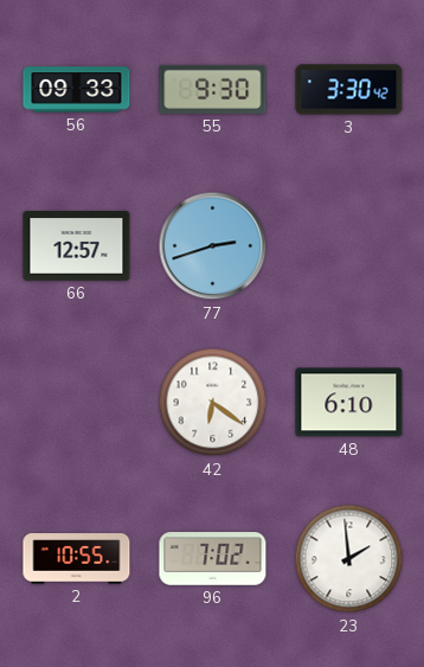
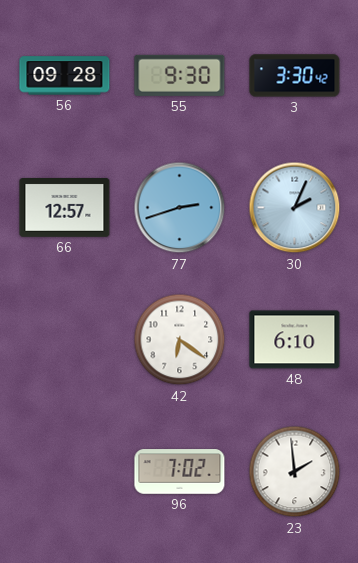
56: 09:33 -> 09:28 (65, 76)
30: none -> 2:04 (295, 208)
2: 10:55 -> none (77, 559)
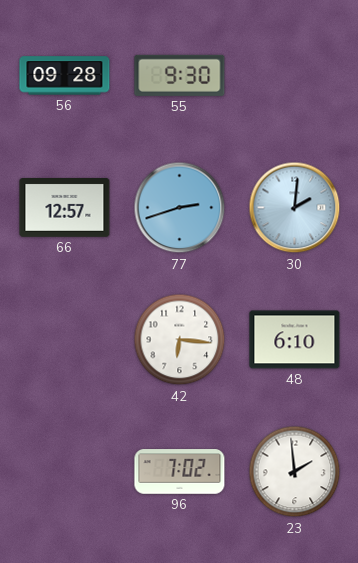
3: 3:30 -> none (295, 76)
30: 2:04 -> 2:01 (295, 208)
42: 6:21 -> 6:16 (180, 340)
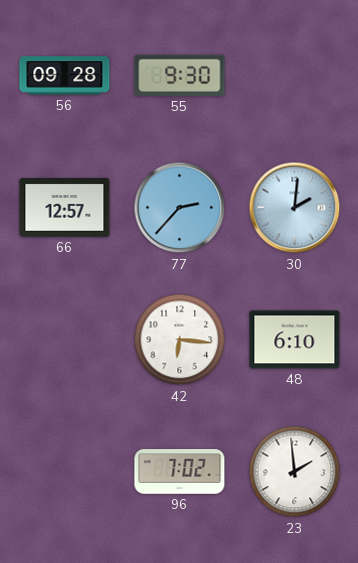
77: 2:42 -> 2:37 (180, 208)
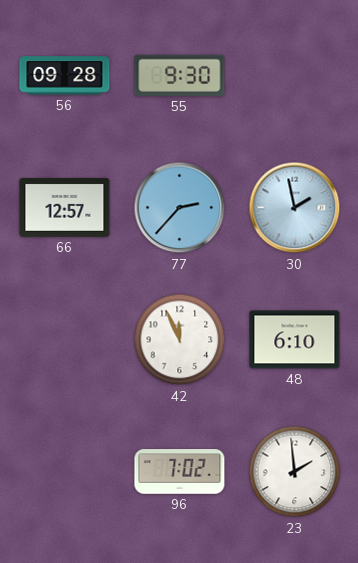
30: 2:01 -> 1:58 (295, 208)
42: 6:16 -> 11:56 (180, 340)
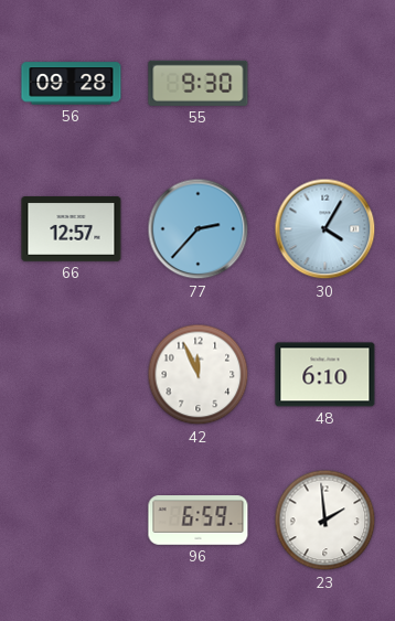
30: 1:58 -> 4:05 (325, 229)
96: 7:02 -> 6:59 (199, 521)
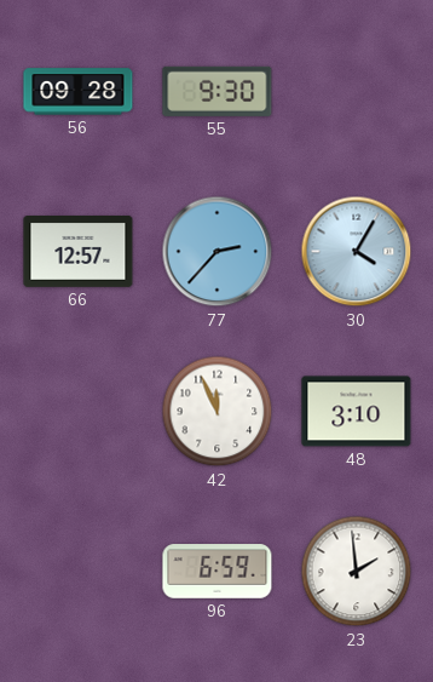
48: 6:10 -> 3:10 (357, 412)
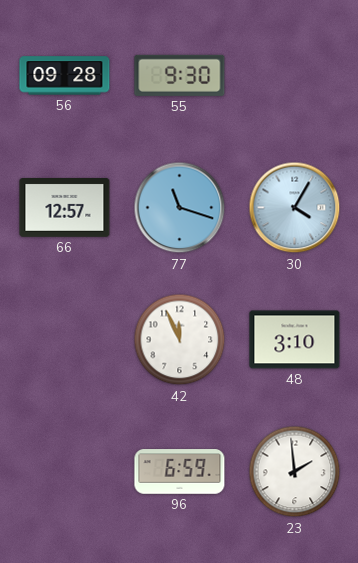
77: 2:37 -> 11:18 (180, 208)
